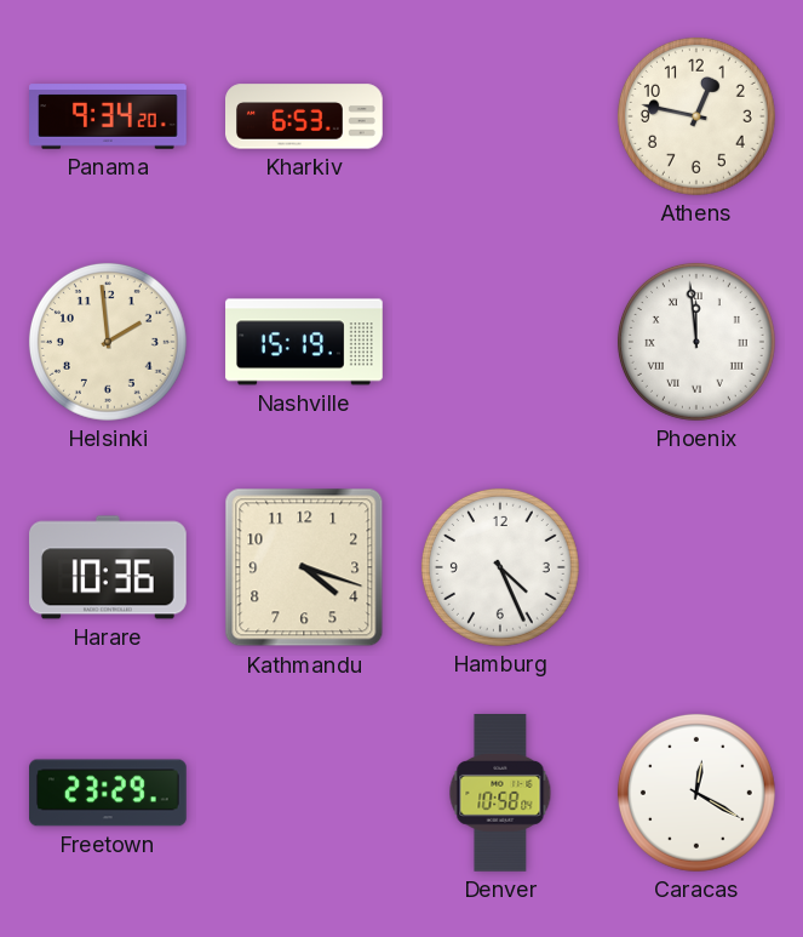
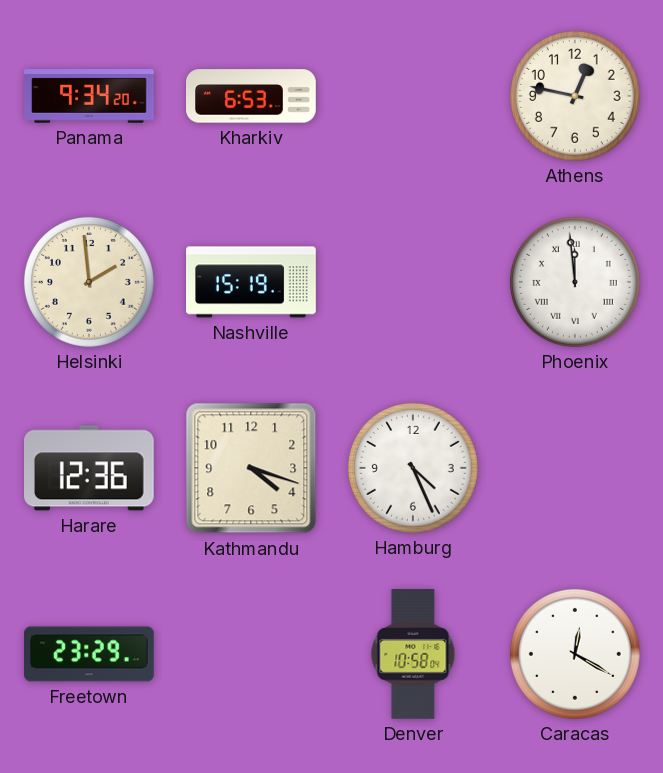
Harare: 10:36 -> 12:36 (90, 468)
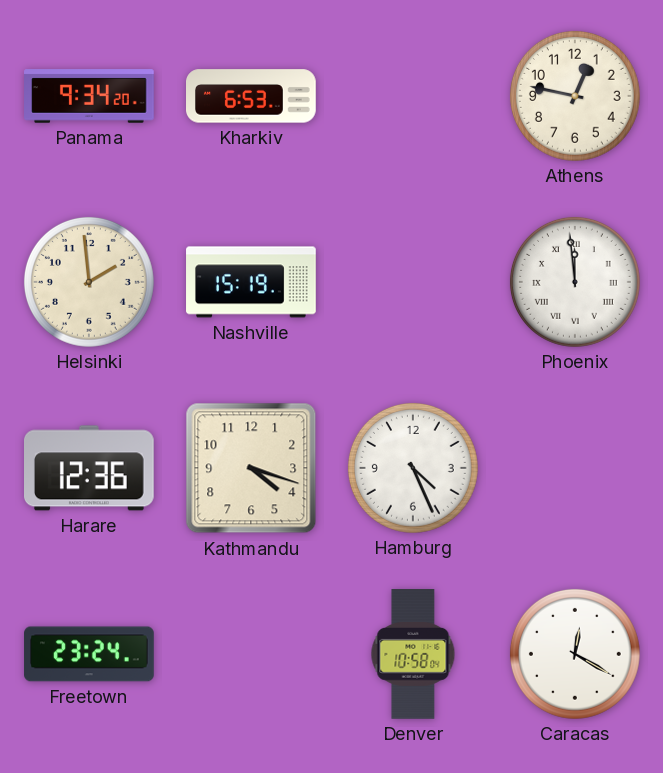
Freetown: 23:29 -> 23:24 (89, 654)
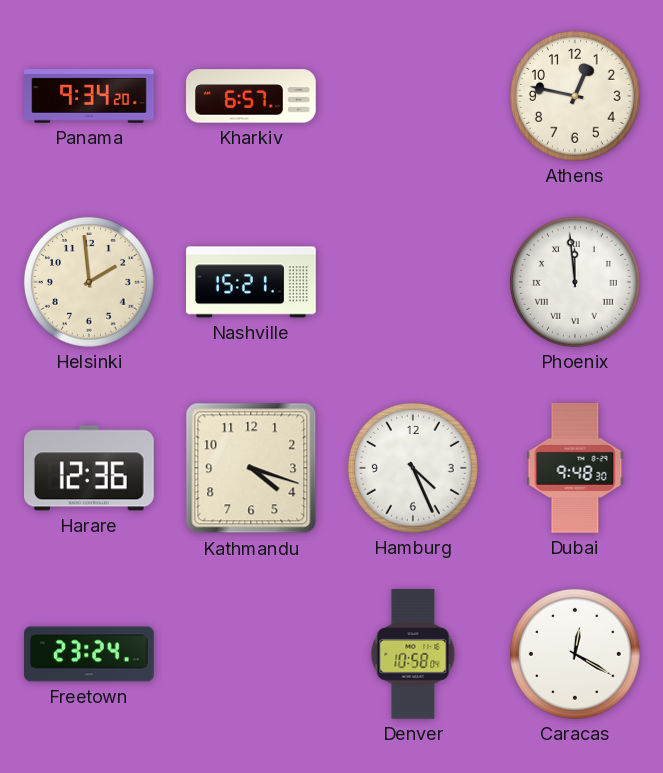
Kharkiv: 6:53 -> 6:57 (252, 96)
Nashville: 15:19 -> 15:21 (251, 282)
Dubai: none -> 9:48 (575, 469)
